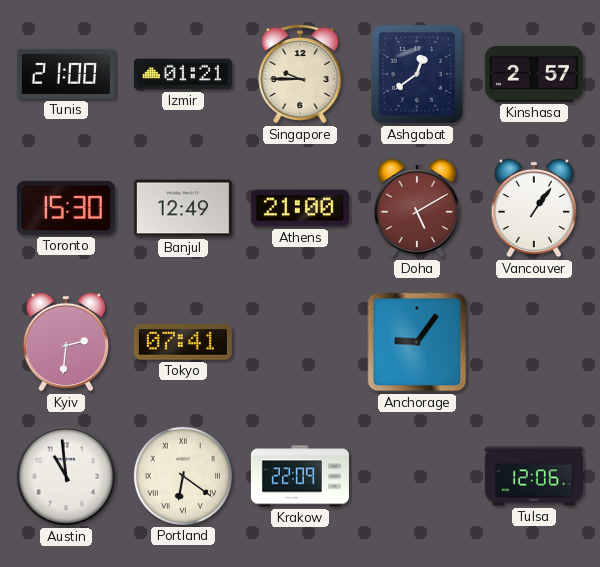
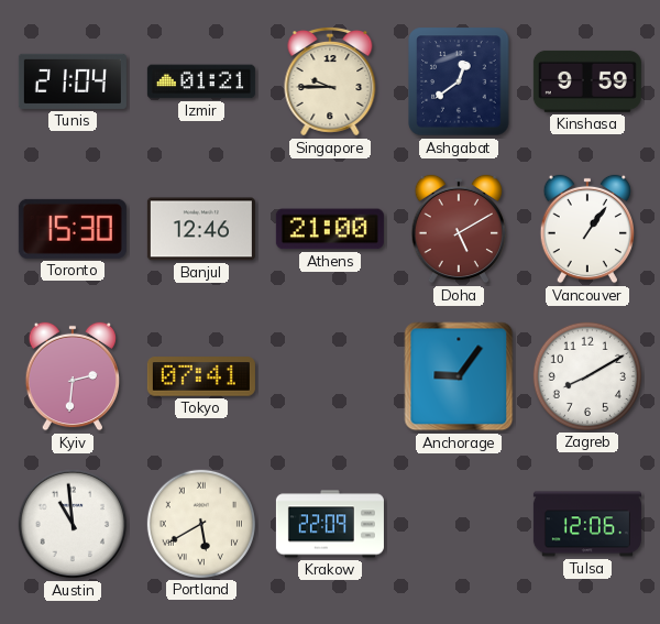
Tunis: 21:00 -> 21:04 (73, 81)
Kinshasa: 2:57 -> 9:59 (587, 81)
Banjul: 12:49 -> 12:46 (201, 229)
Zagreb: none -> 8:10 (587, 376)
Portland: 6:21 -> 5:40 (201, 524)
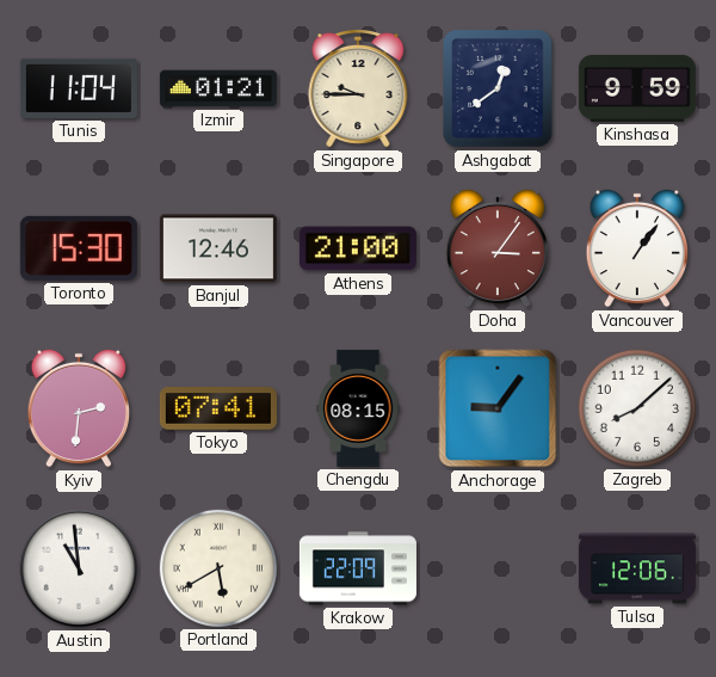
Tunis: 21:04 -> 11:04 (79, 88)
Doha: 5:10 -> 3:06 (496, 248)
Chengdu: none -> 08:15 (358, 408)
Zagreb: 8:10 -> 8:08 (637, 408)
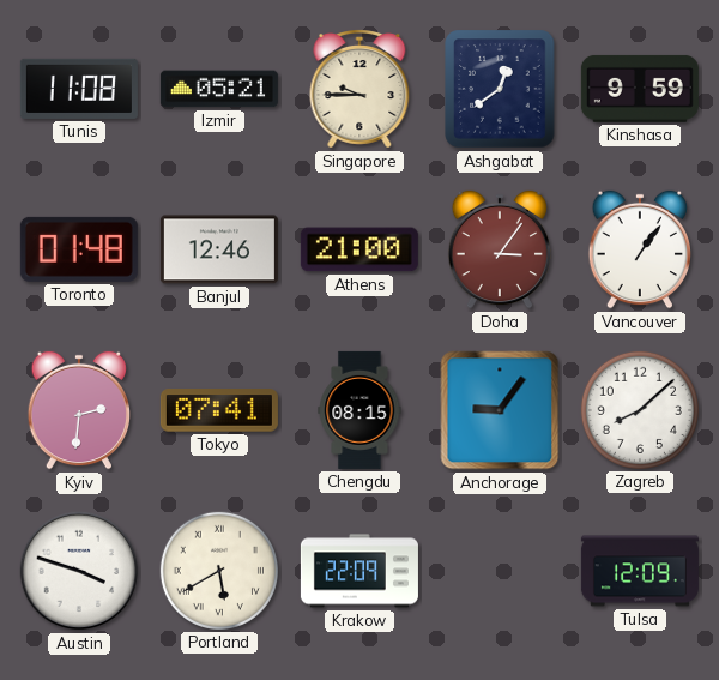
Tunis: 11:04 -> 11:08 (79, 89)
Izmir: 01:21 -> 05:21 (219, 89)
Toronto: 15:30 -> 01:48 (79, 249)
Austin: 10:59 -> 3:48 (79, 571)
Tulsa: 12:06 -> 12:09 (640, 571)
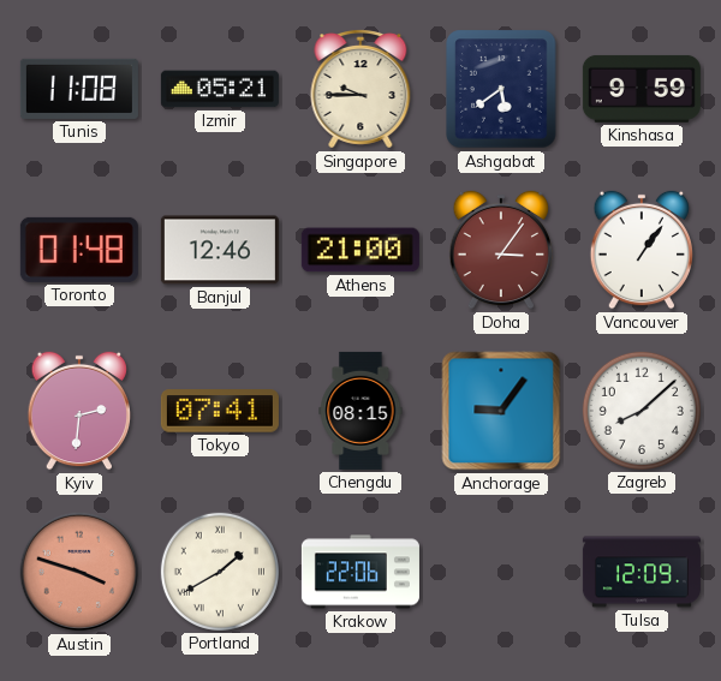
Ashgabat: 12:39 -> 5:39 (501, 89)
Austin dial: white -> salmon (79, 572)
Portland: 5:40 -> 1:40 (220, 572)
Krakow: 22:09 -> 22:06 (360, 572)
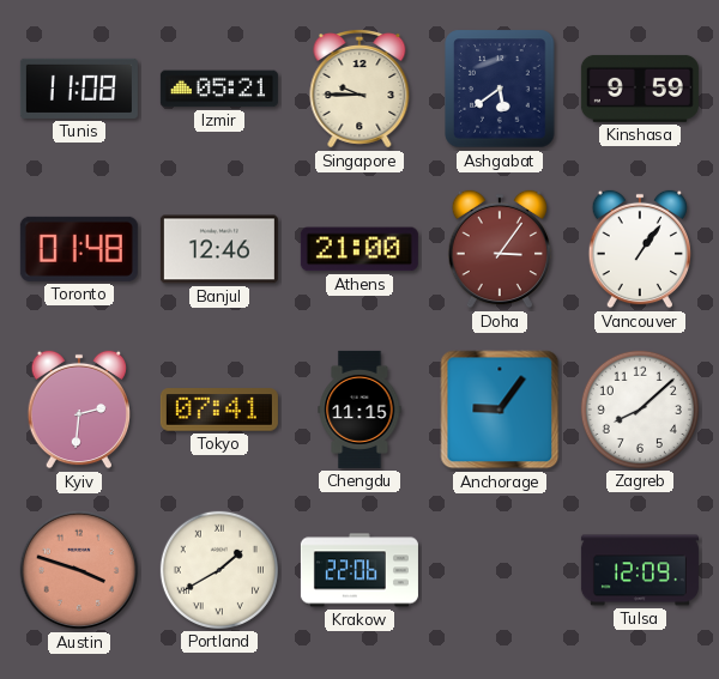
Chengdu: 08:15 -> 11:15 (359, 410)
